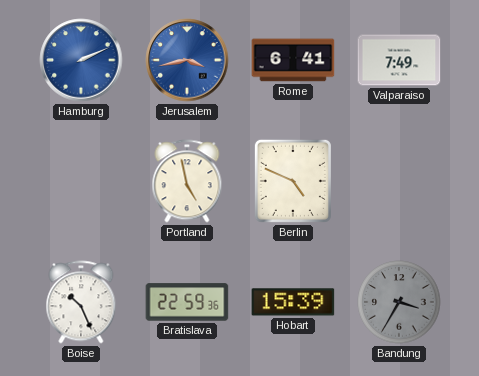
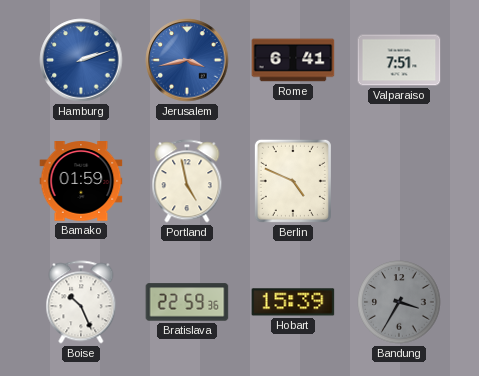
Hamburg: 2:11 -> 2:12 (81, 60)
Valparaiso: 7:49 -> 7:51 (399, 60)
Bamako: none -> 01:59 (81, 181)
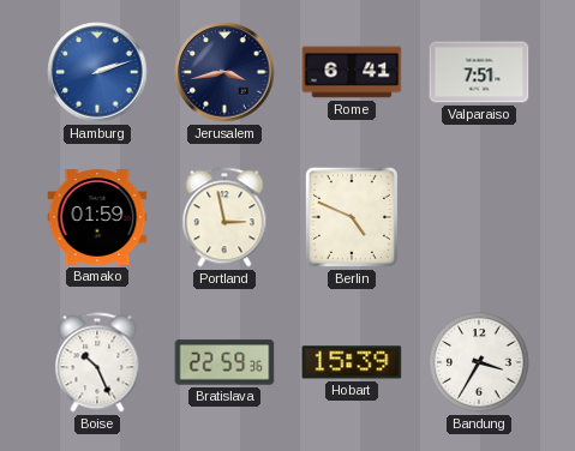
Jerusalem dial: blue -> navy (224, 72)
Portland: 4:58 -> 2:58 (224, 217)
Bandung dial: grey -> white (479, 362)
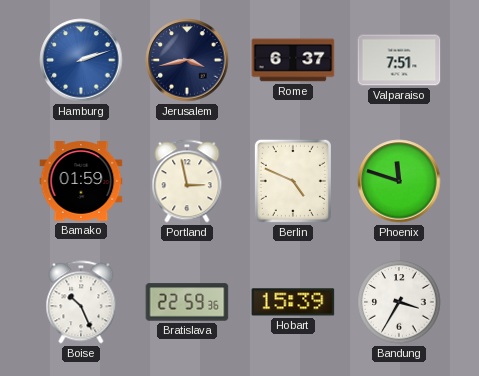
Rome: 6:41 -> 6:37 (293, 60)
Phoenix: none -> 11:48 (399, 181)
